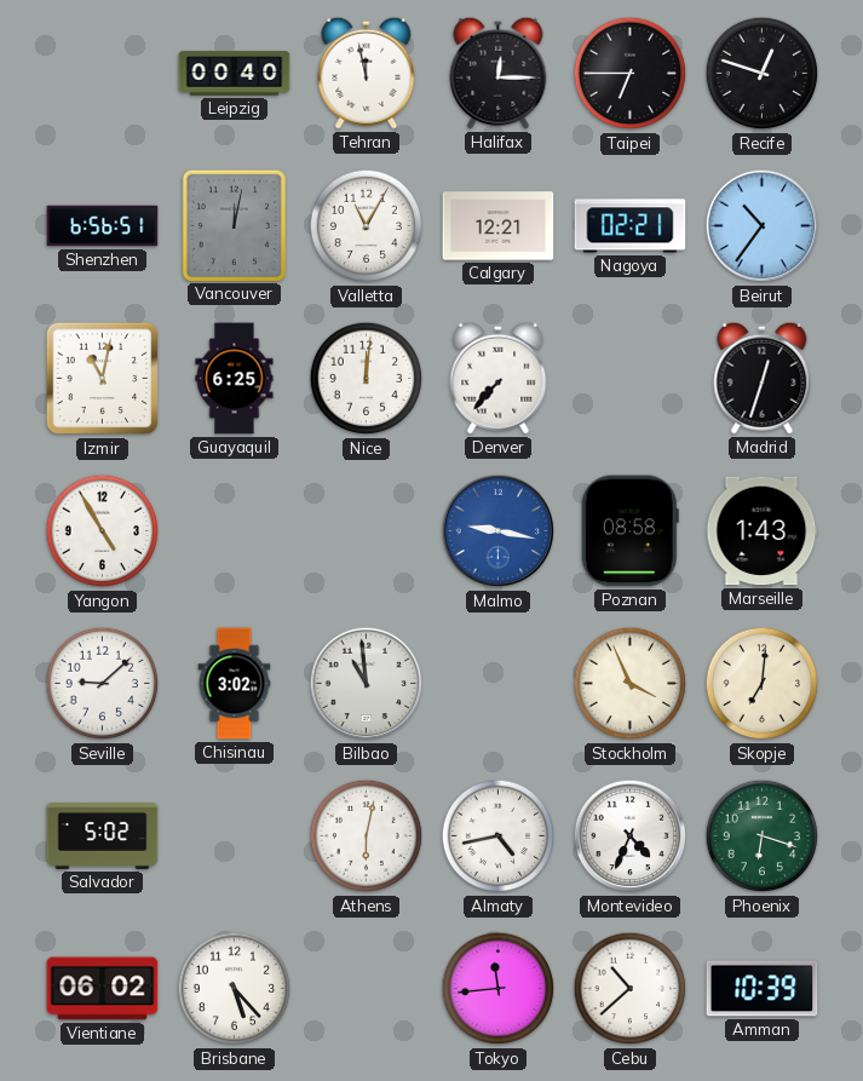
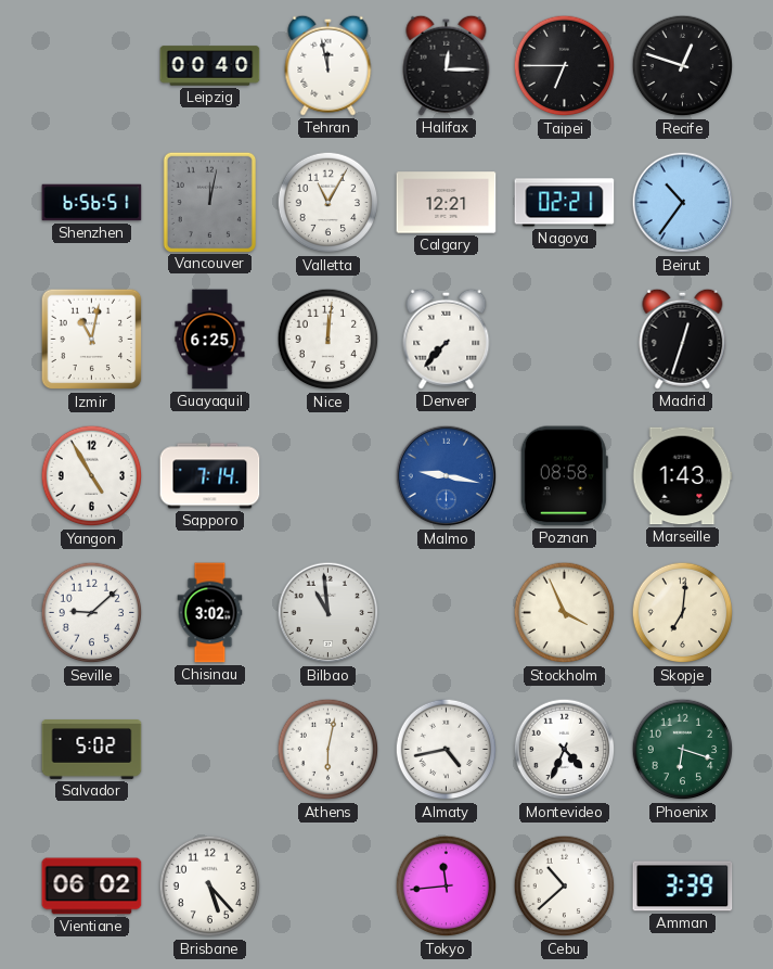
Sapporo: none -> 7:14 (210, 476)
Amman: 10:39 -> 3:39 (683, 887)
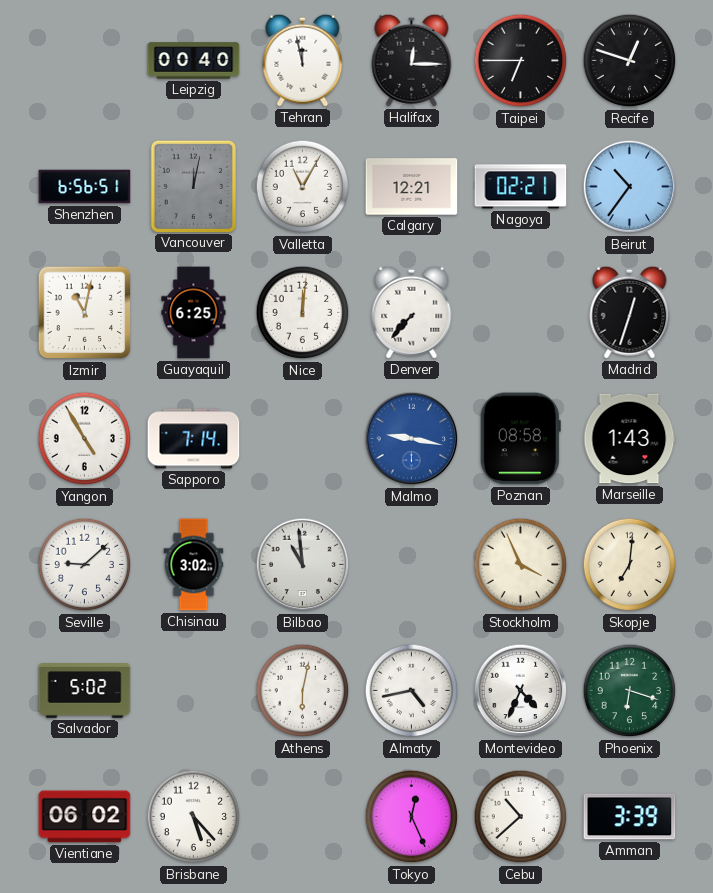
Tokyo: 11:44 -> 12:26 (412, 817)
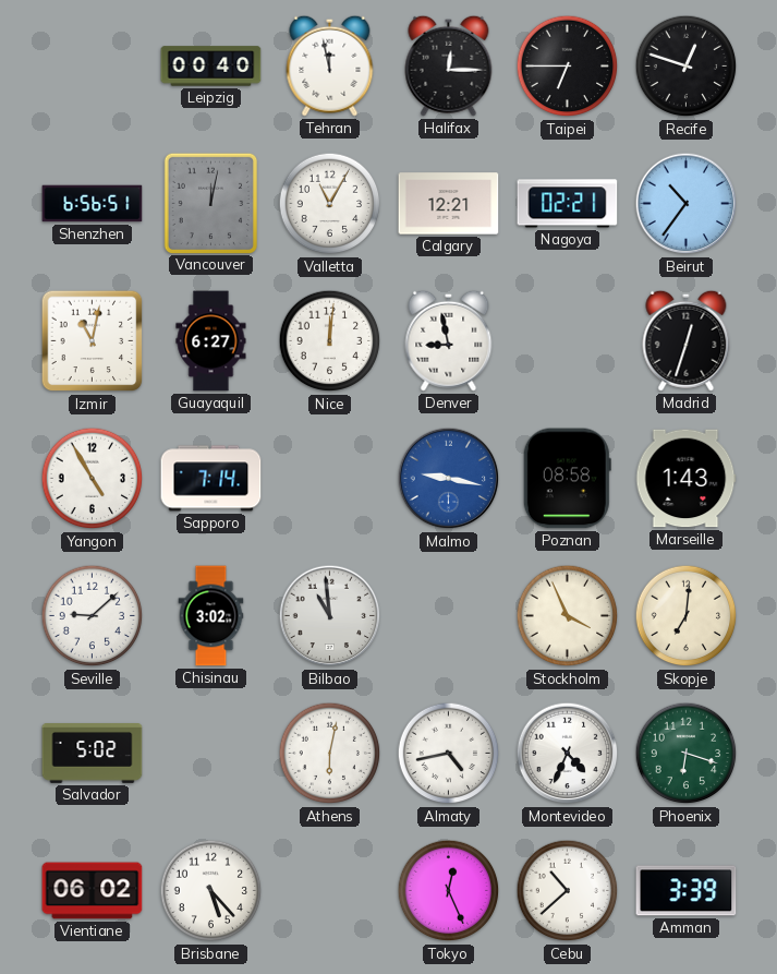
Guayaquil: 6:25 -> 6:27 (211, 341)
Denver: 7:37 -> 8:58 (449, 340)
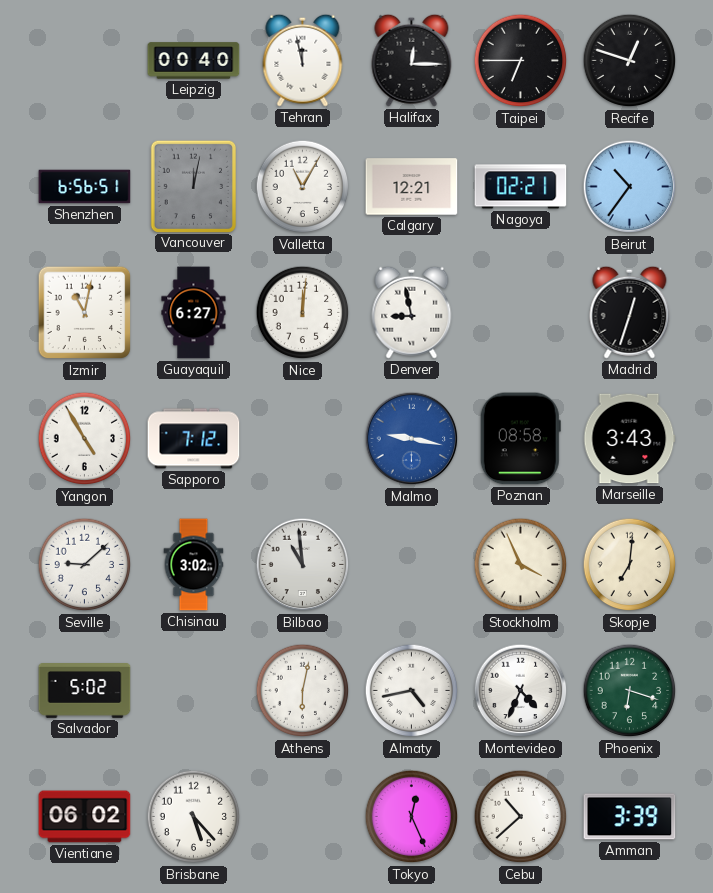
Sapporo: 7:14 -> 7:12 (194, 439)
Marseille: 1:43 -> 3:43 (629, 439)
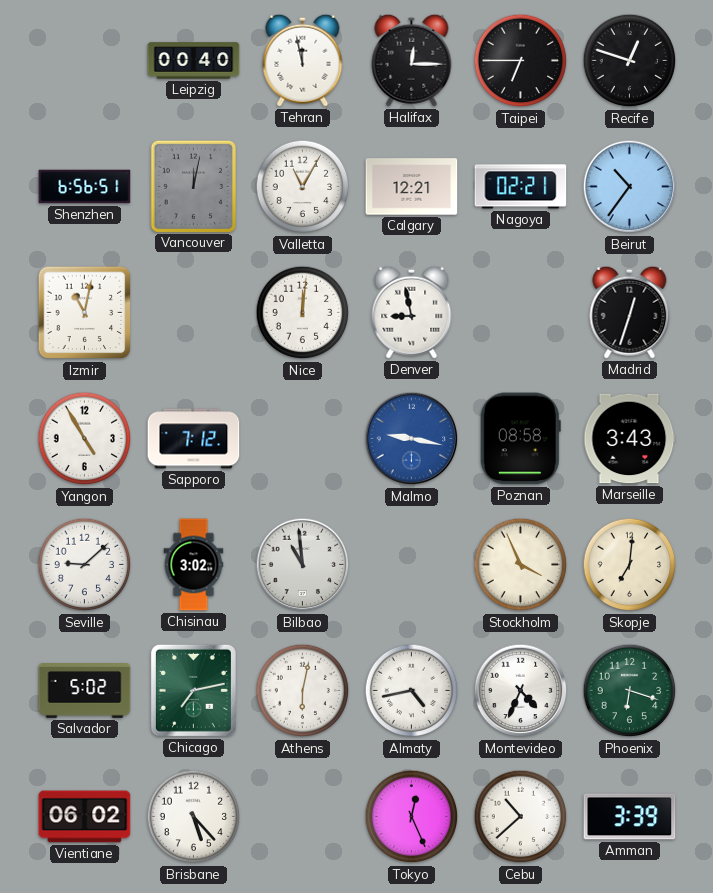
Guayaquil: 6:27 -> none (194, 313)
Chicago: none -> 7:13 (193, 690)
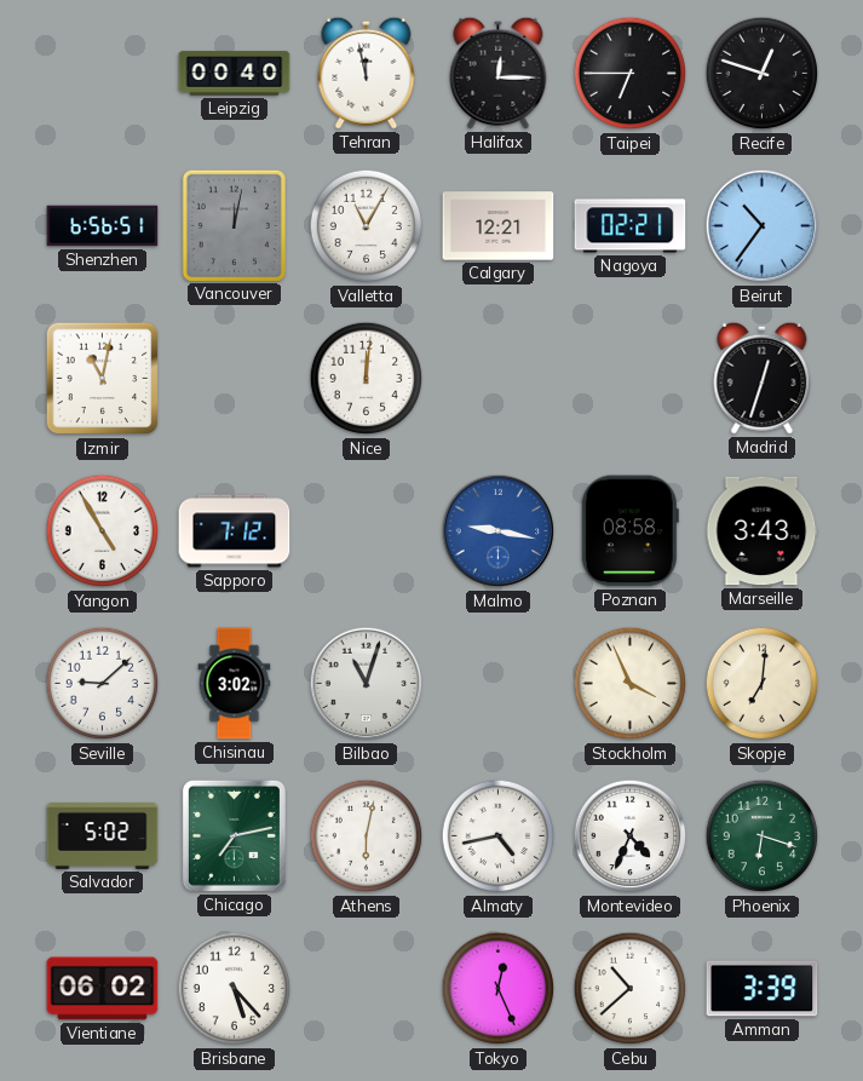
Denver: 8:58 -> none (412, 312)
Bilbao: 10:59 -> 11:03 (367, 684)
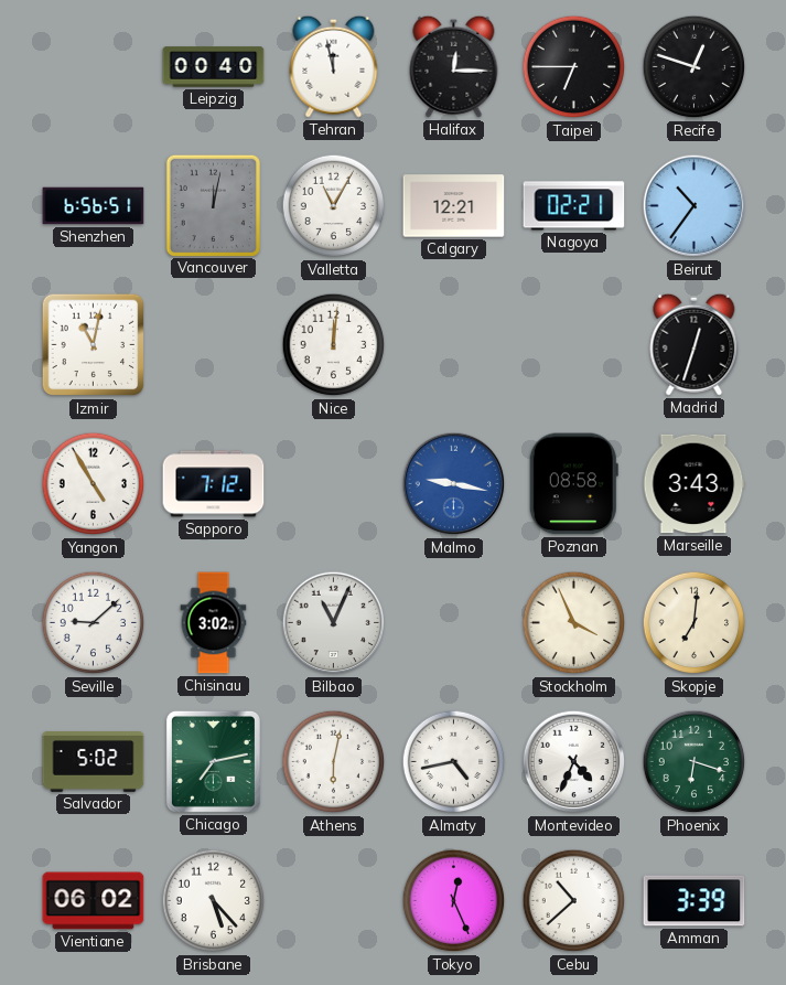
Bilbao: 11:03 -> 11:04 (334, 623)
